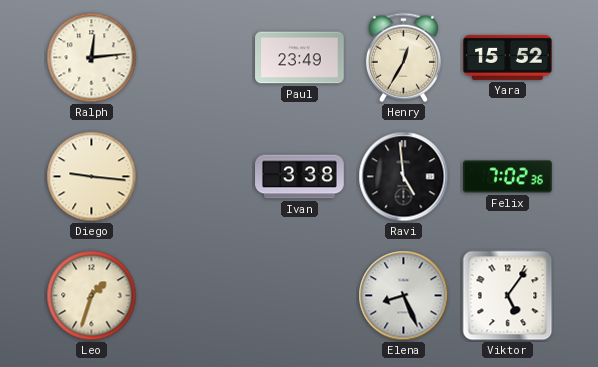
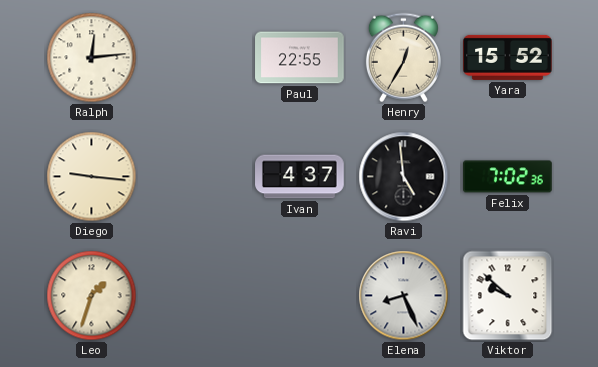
Paul: 23:49 -> 22:55 (300, 58)
Ivan: 3:38 -> 4:37 (300, 177)
Viktor: 5:06 -> 9:52 (508, 296)
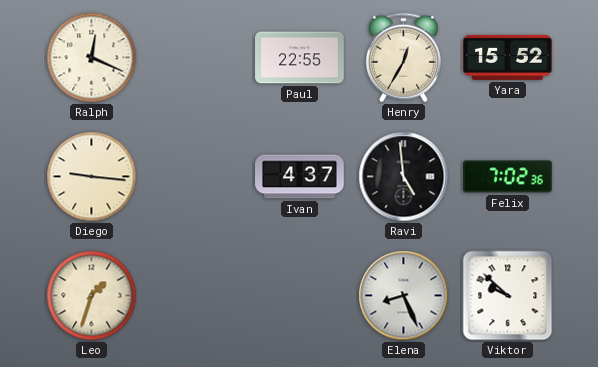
Ralph: 12:14 -> 12:19 (92, 58)
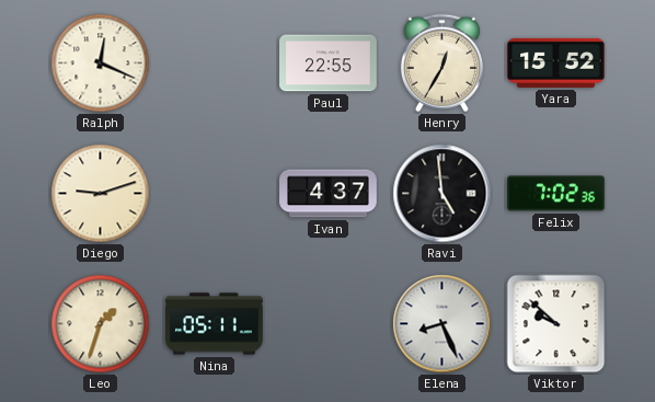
Diego: 9:16 -> 9:12 (101, 194)
Nina: none -> 05:11 (215, 324)
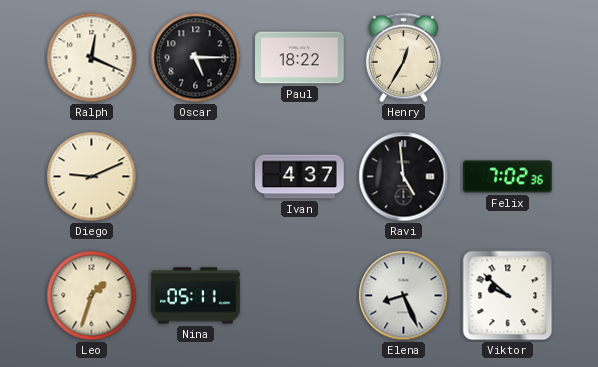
Oscar: none -> 5:15 (196, 58)
Paul: 22:55 -> 18:22 (300, 58)
Yara: 15:52 -> none (556, 62)
Diego: 9:12 -> 9:11 (92, 177)
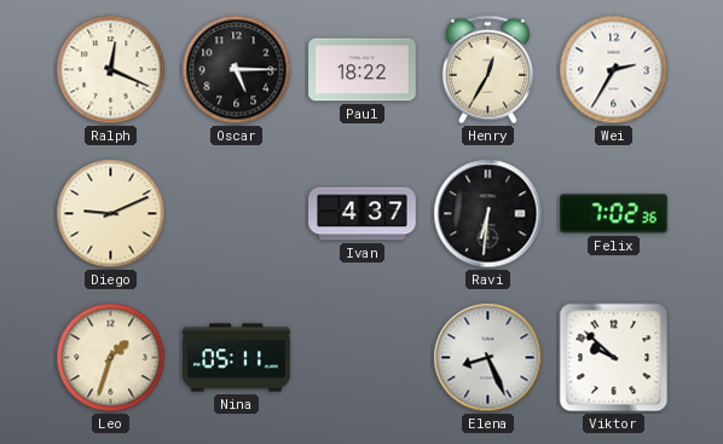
Wei: none -> 2:35 (614, 70)
Ravi: 4:59 -> 6:31 (488, 214)
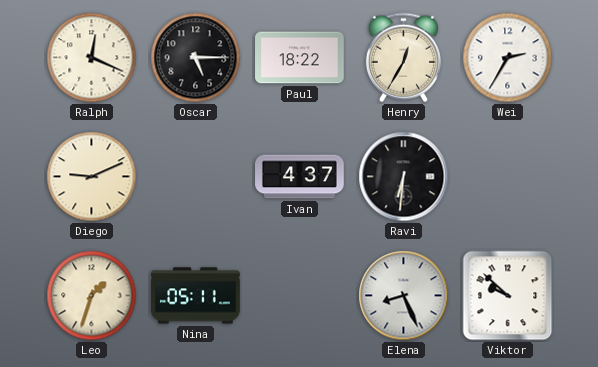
Felix: 7:02 -> none (614, 214)
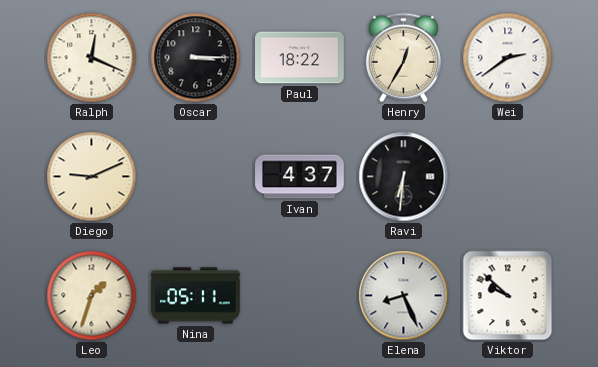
Oscar: 5:15 -> 3:15 (196, 58)
Wei: 2:35 -> 2:39 (508, 58)
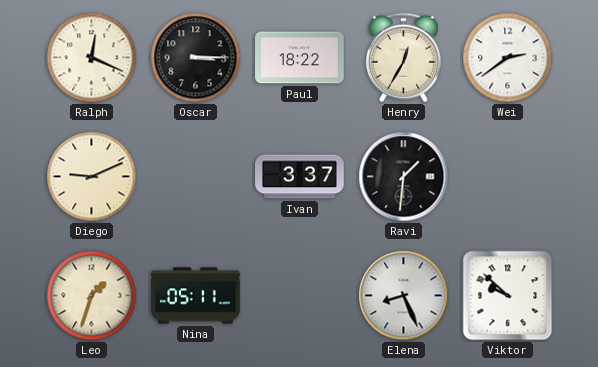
Ivan: 4:37 -> 3:37 (300, 177)
Ravi: 6:31 -> 1:31 (404, 177)
